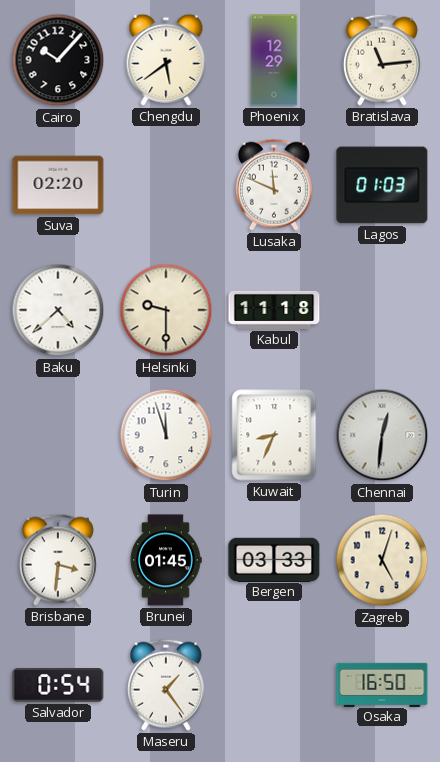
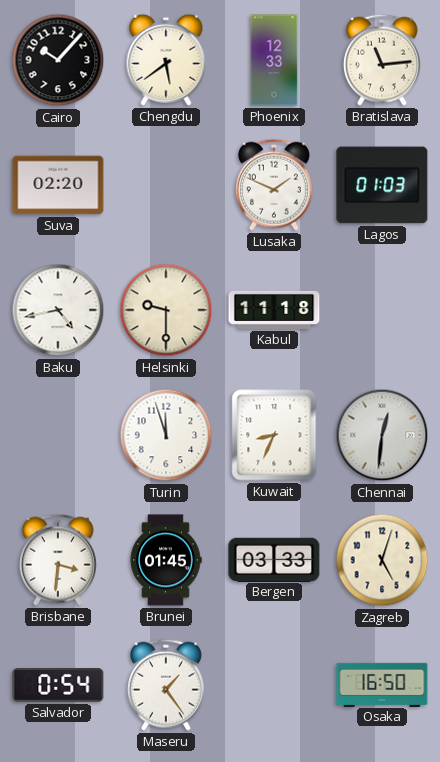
Phoenix: 12:29 -> 12:33 (274, 60)
Lusaka: 11:49 -> 1:49 (274, 185)
Baku: 4:38 -> 4:43 (58, 310)
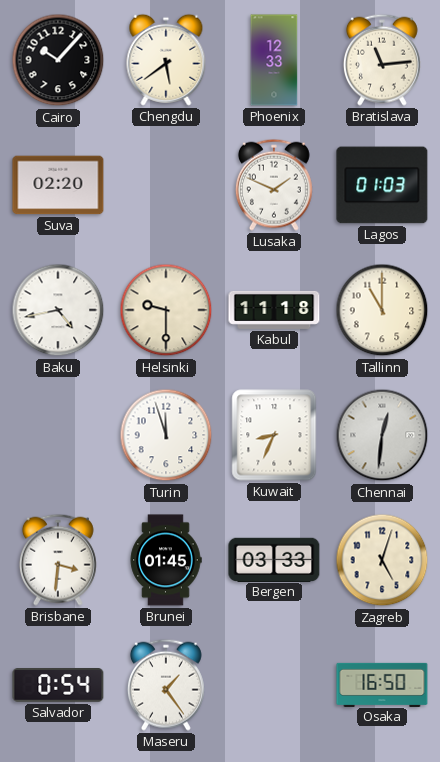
Tallinn: none -> 11:00 (382, 310)
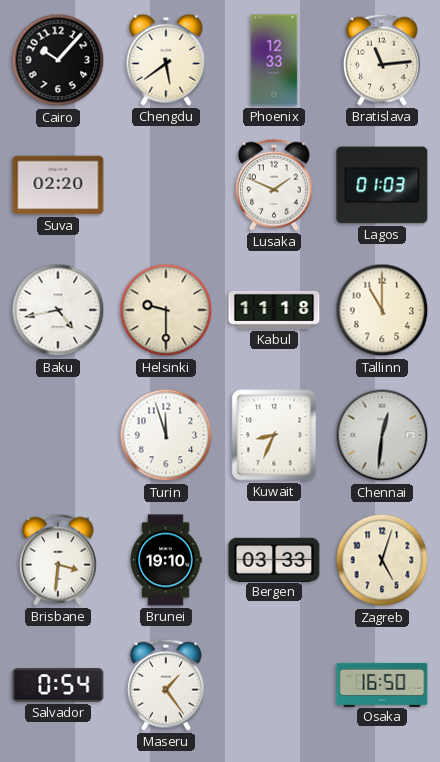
Brunei: 01:45 -> 19:10 (166, 560)
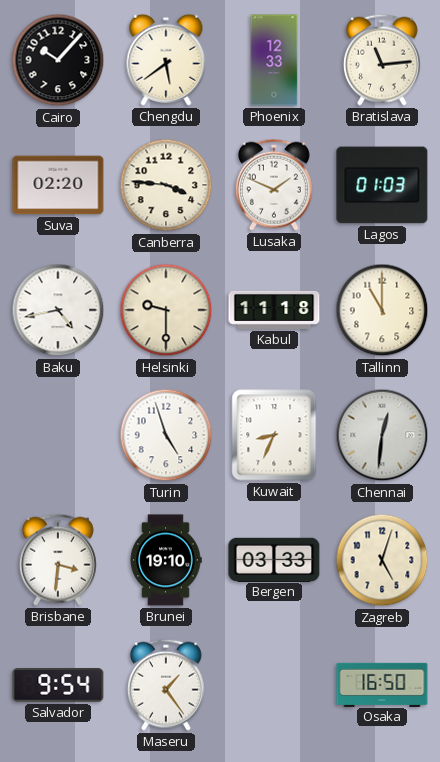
Canberra: none -> 3:46 (166, 185)
Turin: 11:57 -> 4:57 (166, 435)
Salvador: 0:54 -> 9:54 (58, 685)
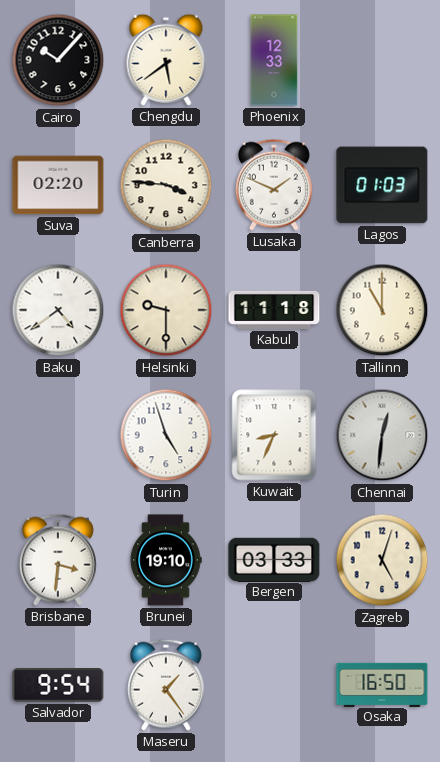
Bratislava: 11:14 -> none (382, 60)
Baku: 4:43 -> 4:39 (58, 310)
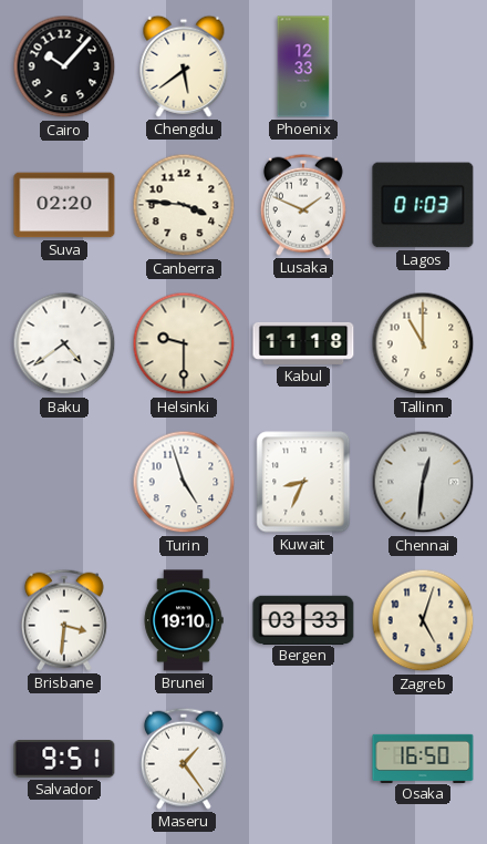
Salvador: 9:54 -> 9:51 (64, 759)
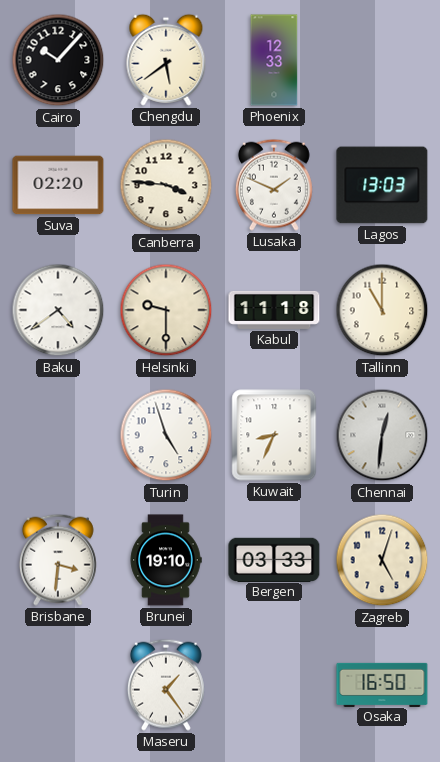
Lagos: 01:03 -> 13:03 (382, 185)
Salvador: 9:51 -> none (64, 759)
